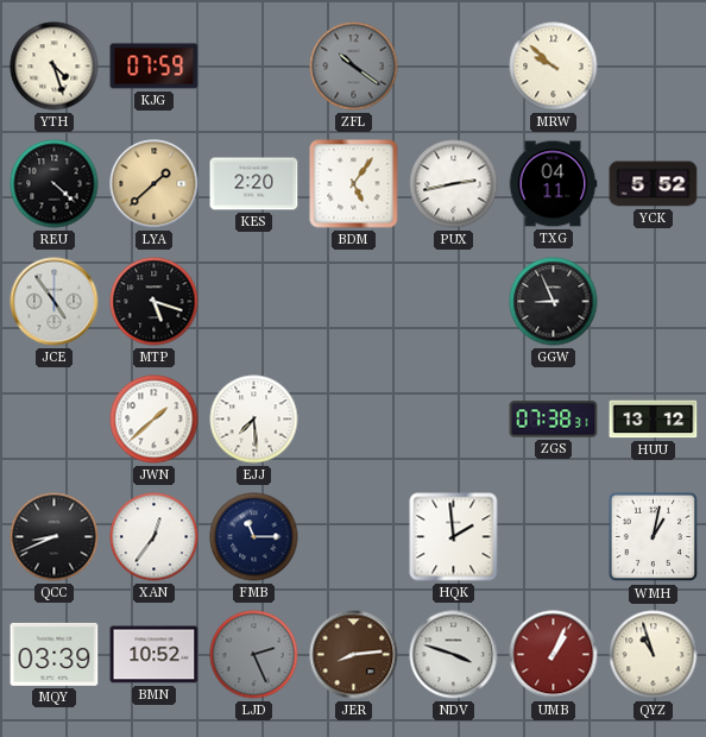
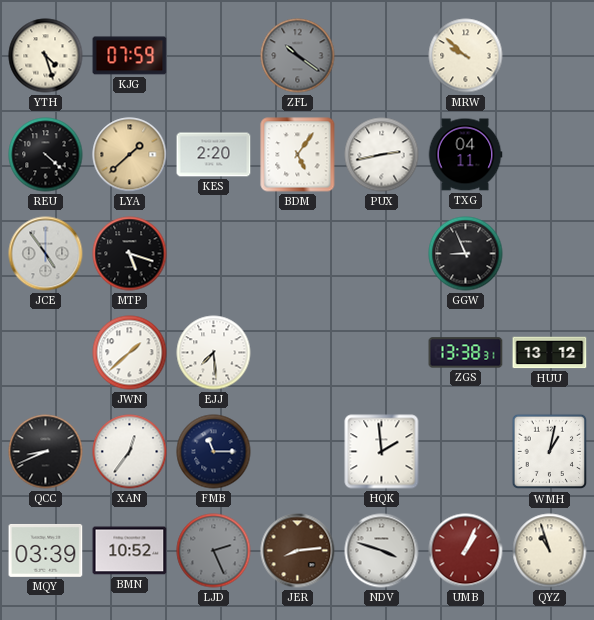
YCK: 5:52 -> none (654, 184)
ZGS: 07:38 -> 13:38 (466, 353)
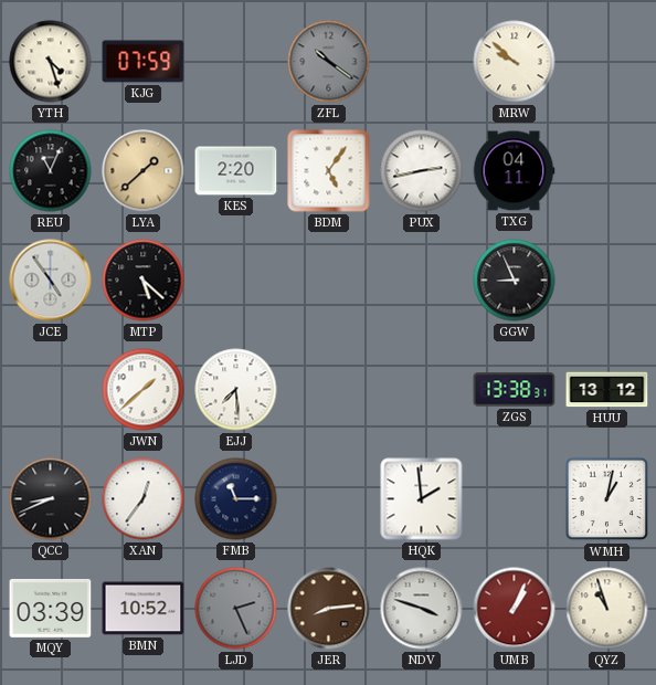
REU: 4:22 -> 11:04 (51, 171)
MTP: 5:18 -> 5:22 (144, 281)
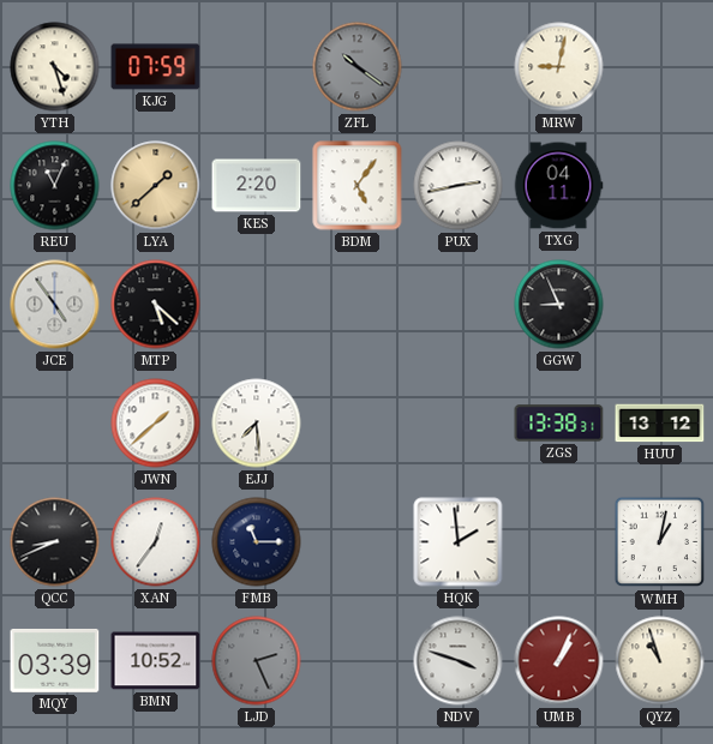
MRW: 9:52 -> 9:02 (559, 67)
JER: 8:14 -> none (329, 609)
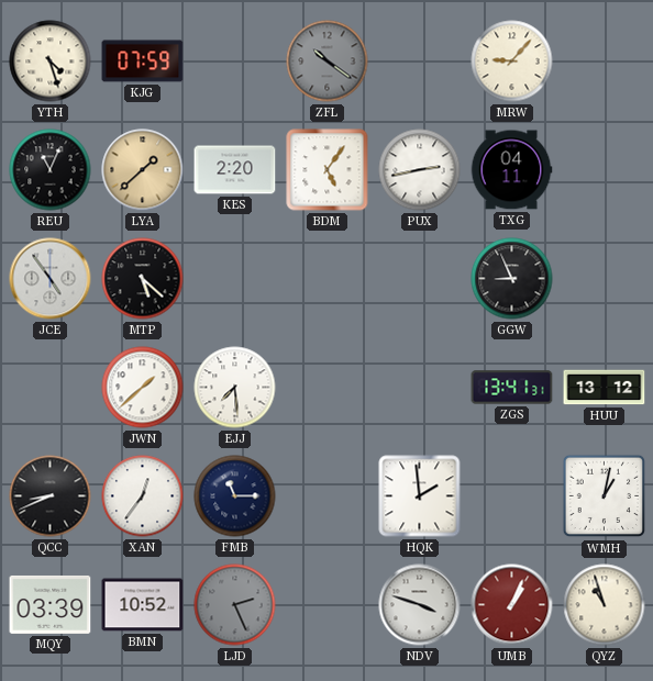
MRW: 9:02 -> 9:07 (512, 62)
ZGS: 13:38 -> 13:41 (512, 388)
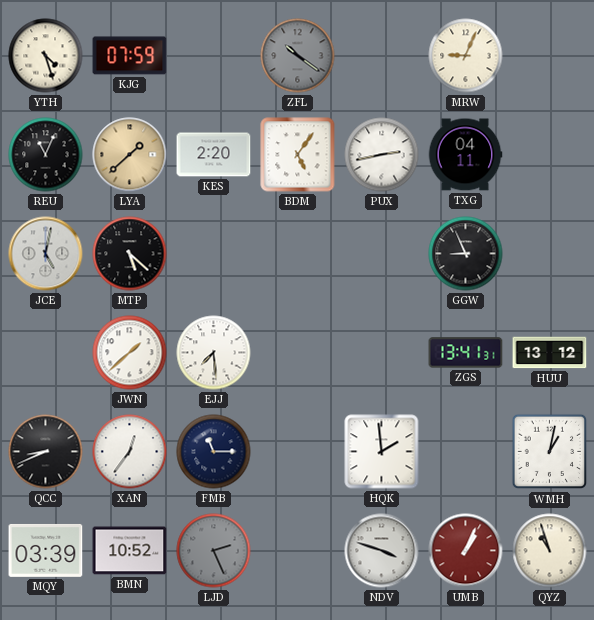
MRW: 9:07 -> 9:04 (466, 56)
JCE: 4:54 -> 5:02 (46, 254)
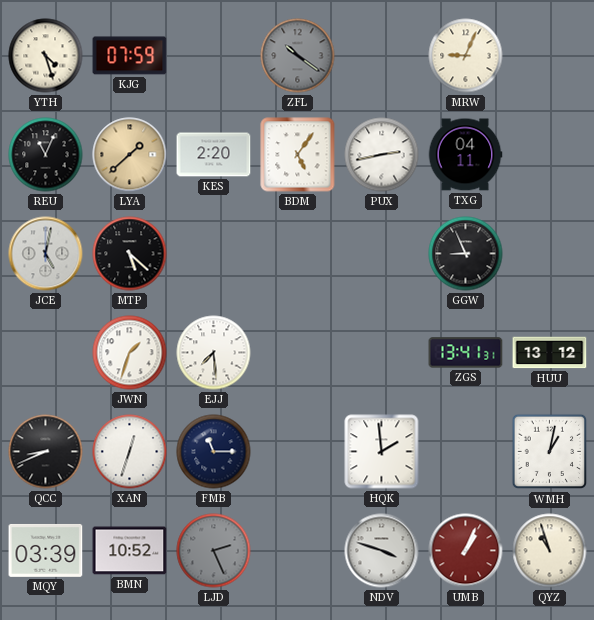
JWN: 1:38 -> 1:33 (130, 353)
XAN: 12:36 -> 12:33 (130, 452)
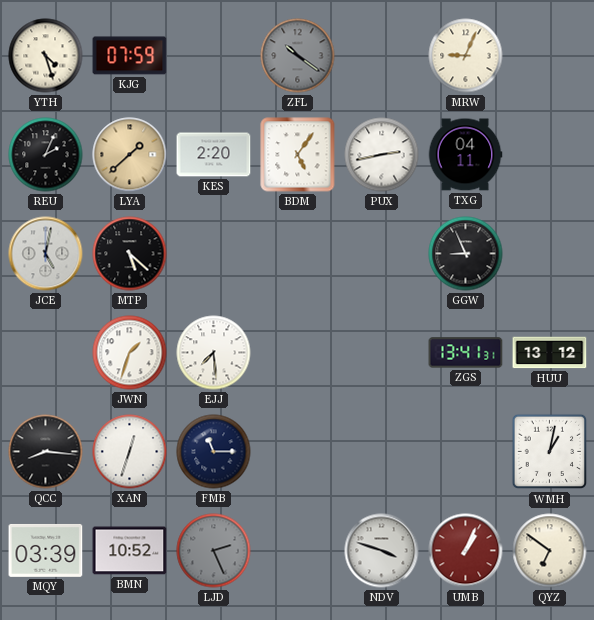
REU: 11:04 -> 2:04 (46, 155)
QCC: 8:41 -> 8:16 (46, 452)
HQK: 1:59 -> none (382, 452)
QYZ: 10:57 -> 6:51 (550, 551)
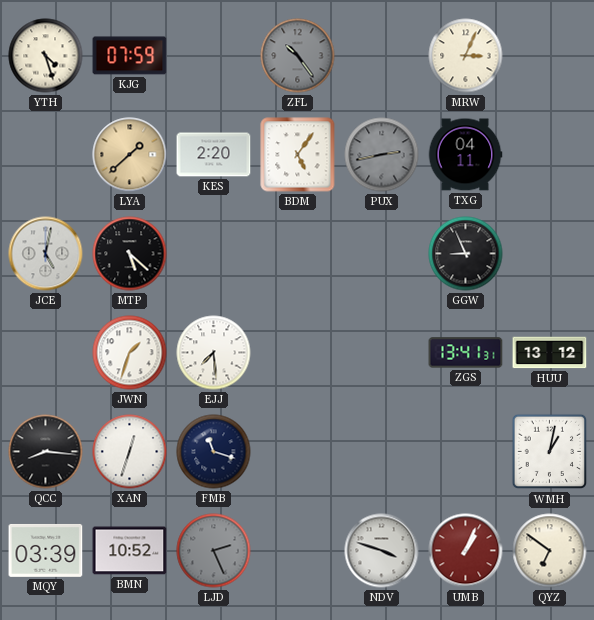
ZFL: 10:21 -> 10:24 (298, 56)
MRW: 9:04 -> 3:04 (466, 56)
REU: 2:04 -> none (46, 155)
PUX dial: white -> grey (382, 155)
FMB: 11:15 -> 11:18 (214, 452)
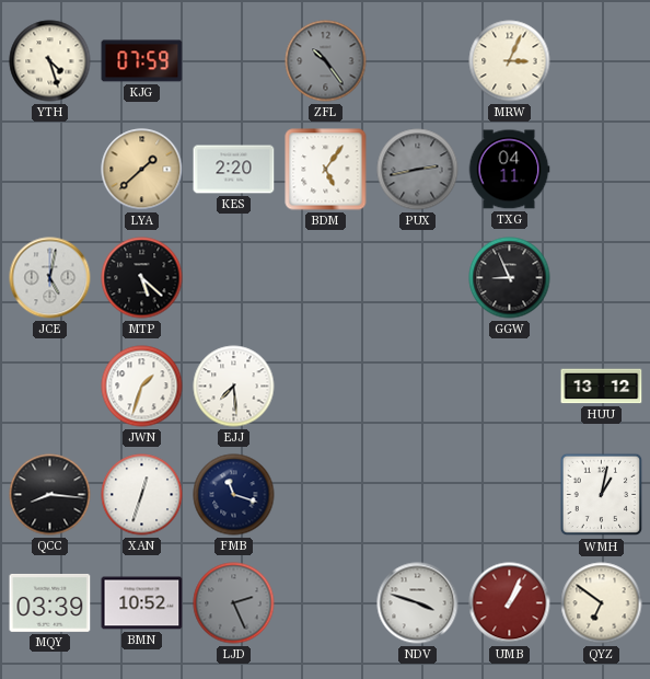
ZGS: 13:41 -> none (466, 353)
